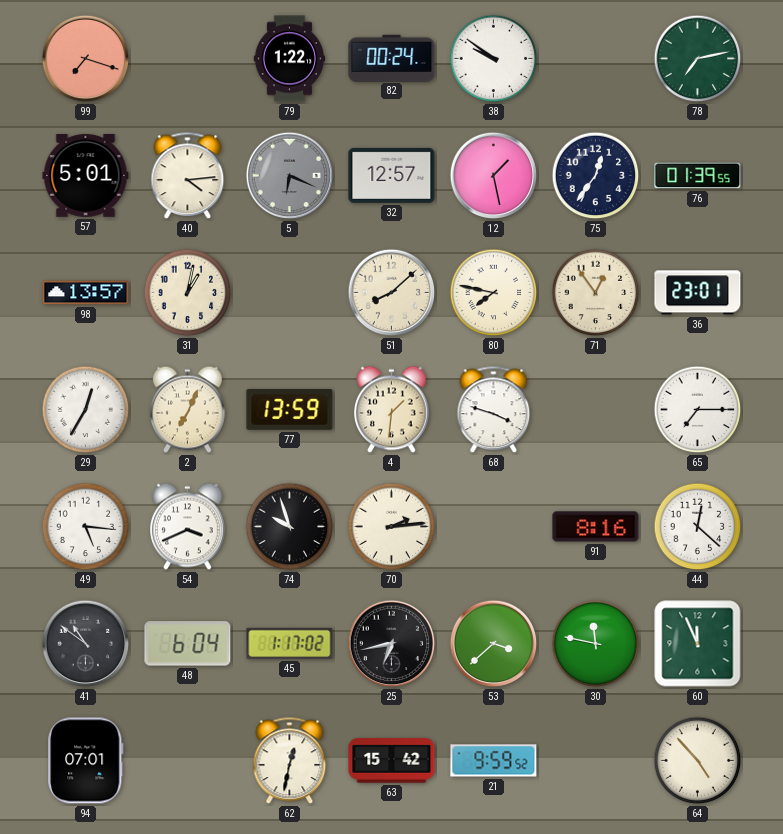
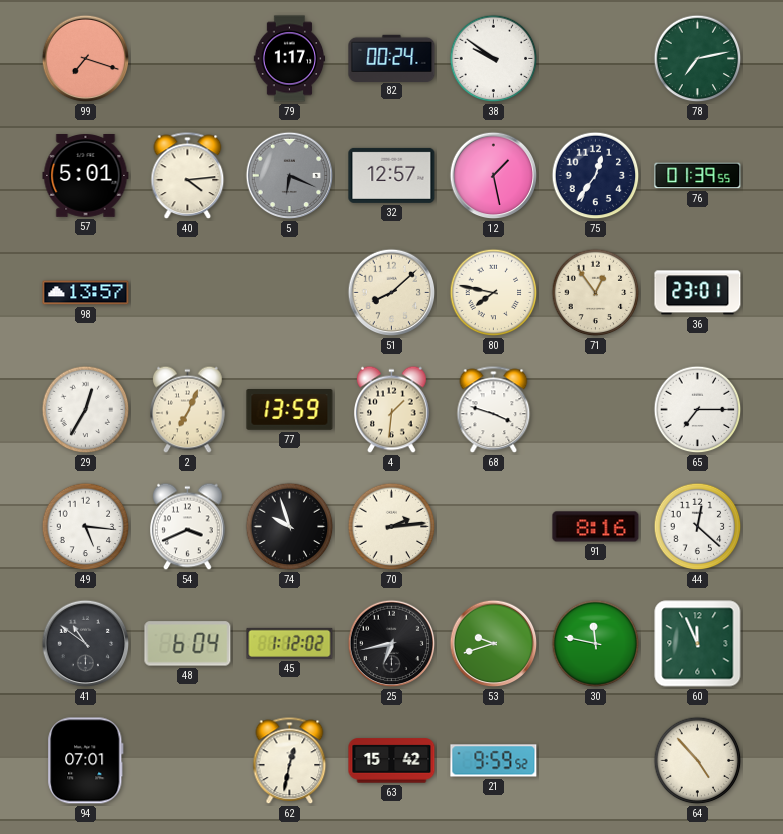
79: 1:22 -> 1:17 (290, 59)
31: 1:02 -> none (188, 293)
45: 1:17 -> 1:12 (290, 643)
53: 3:38 -> 9:42 (494, 644)
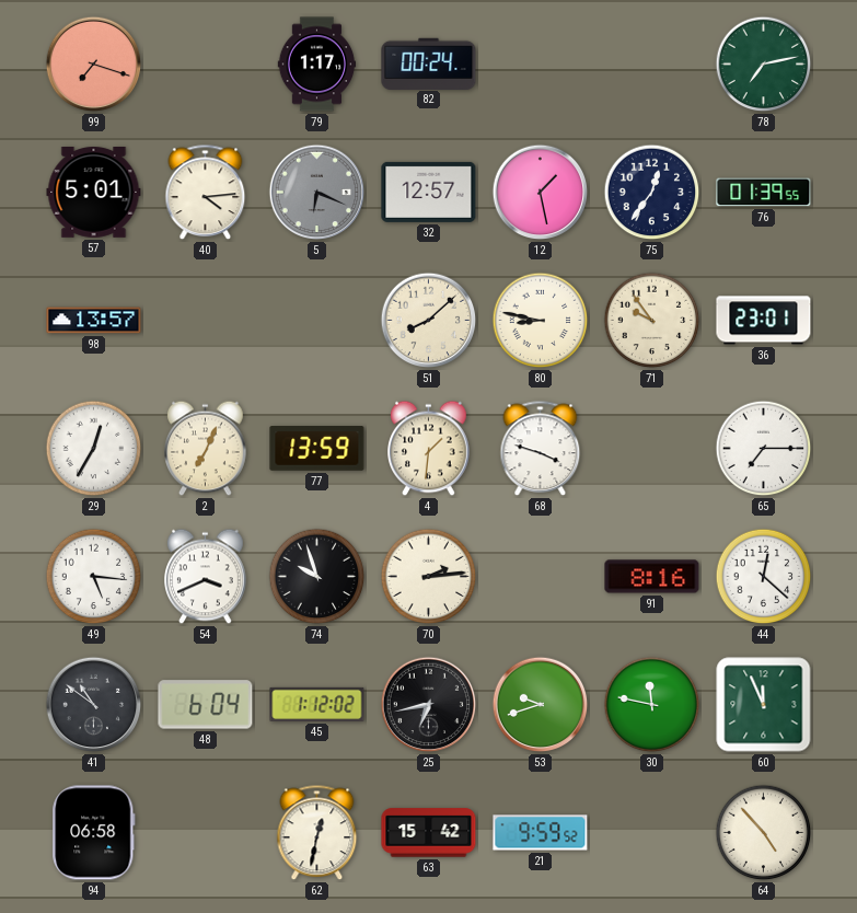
38: 9:51 -> none (494, 59)
80: 7:47 -> 8:47 (541, 321)
71: 12:54 -> 9:54 (652, 321)
94: 07:01 -> 06:58 (94, 833)
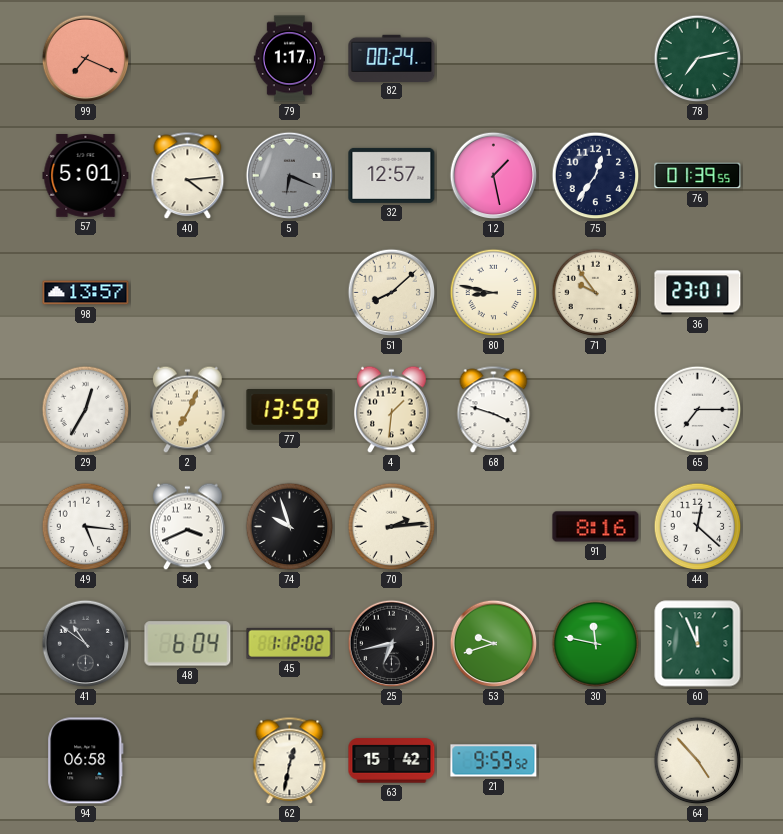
99: 7:18 -> 7:19 (86, 59)
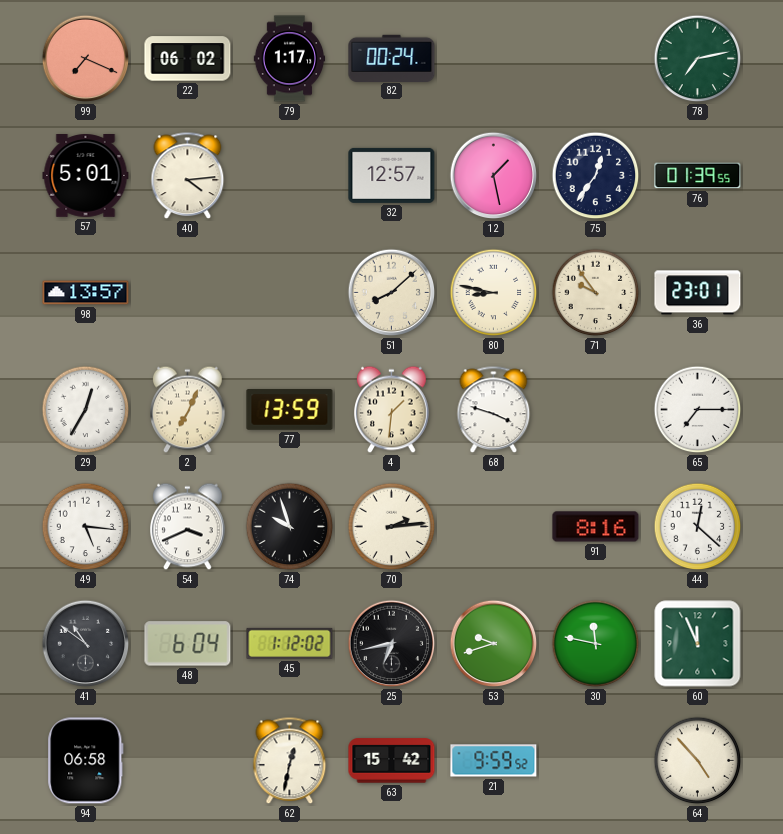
22: none -> 06:02 (188, 59)
5: 6:19 -> none (290, 176)
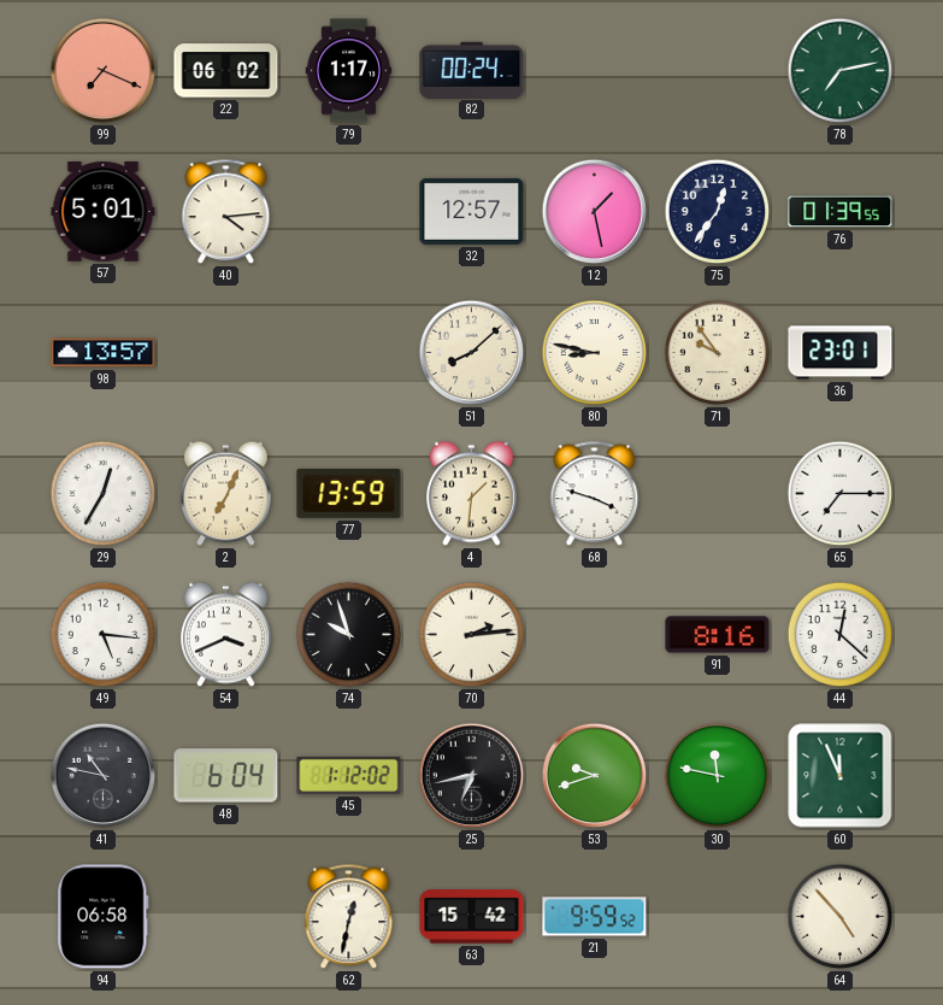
41: 10:51 -> 10:47 (104, 776)
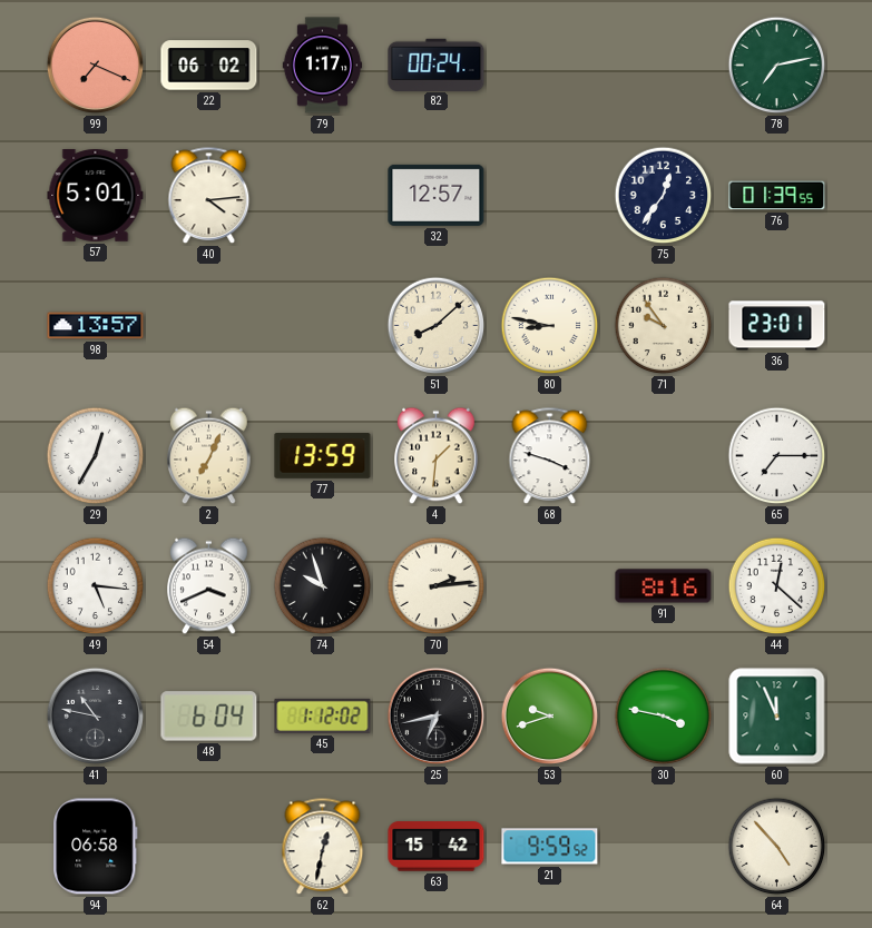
12: 1:28 -> none (595, 212)
30: 11:47 -> 3:47 (664, 717)
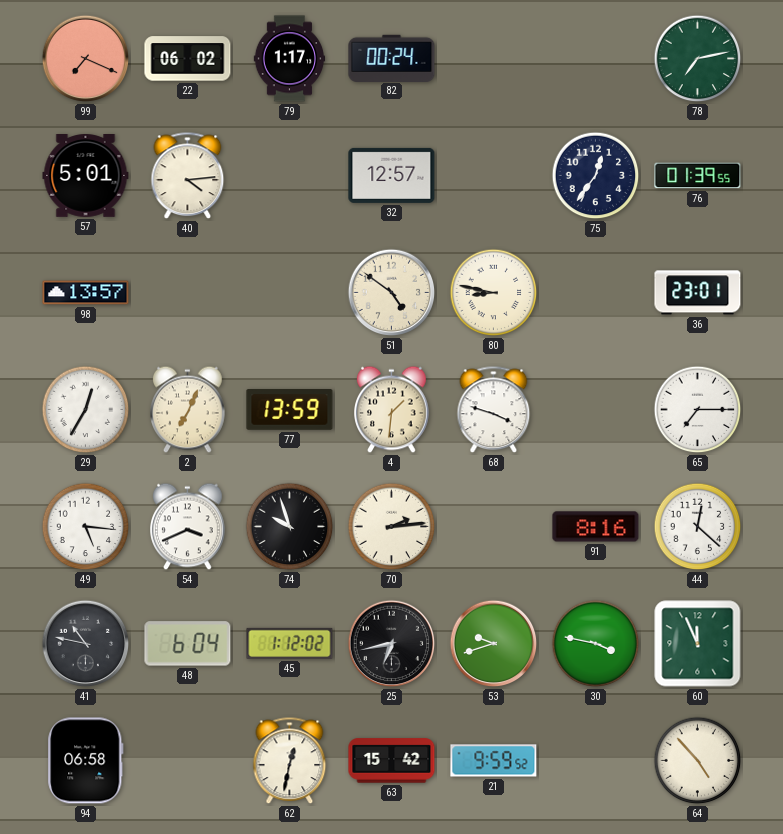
51: 8:08 -> 4:51 (392, 293)
71: 9:54 -> none (664, 326)
